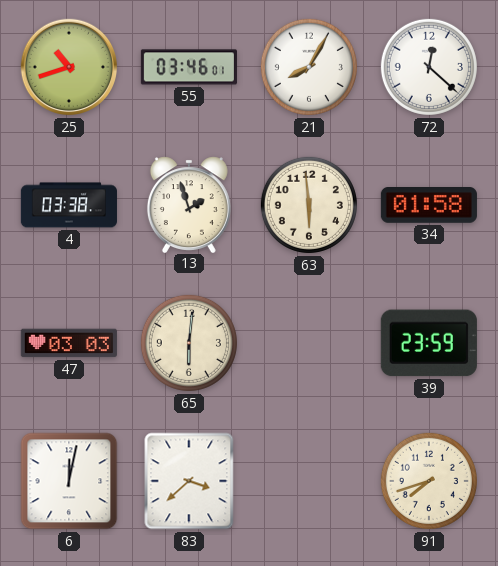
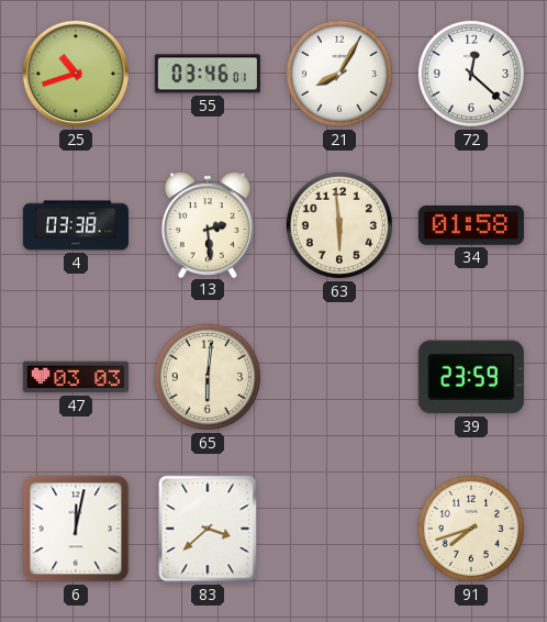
13: 1:57 -> 2:29 (208, 224)
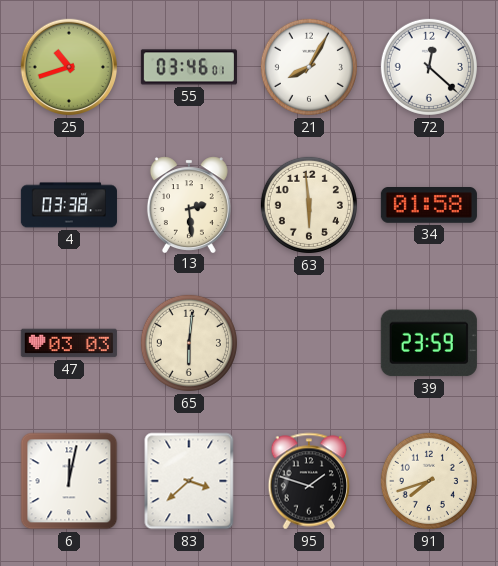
95: none -> 1:48 (309, 481)
